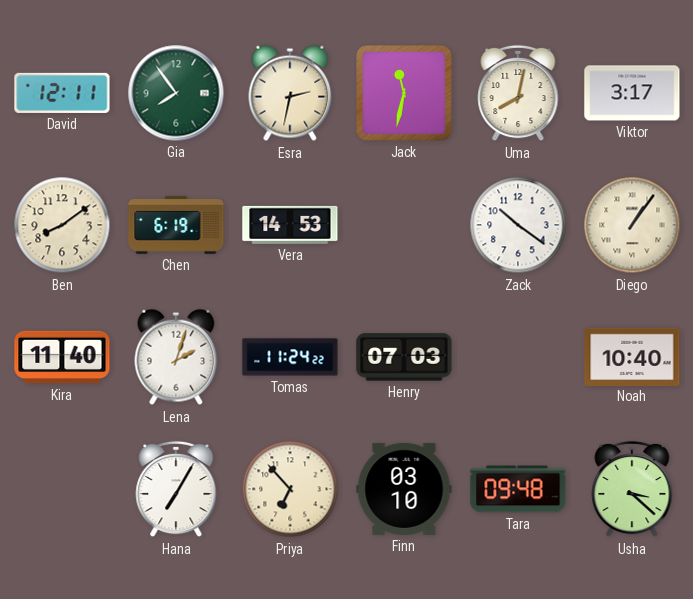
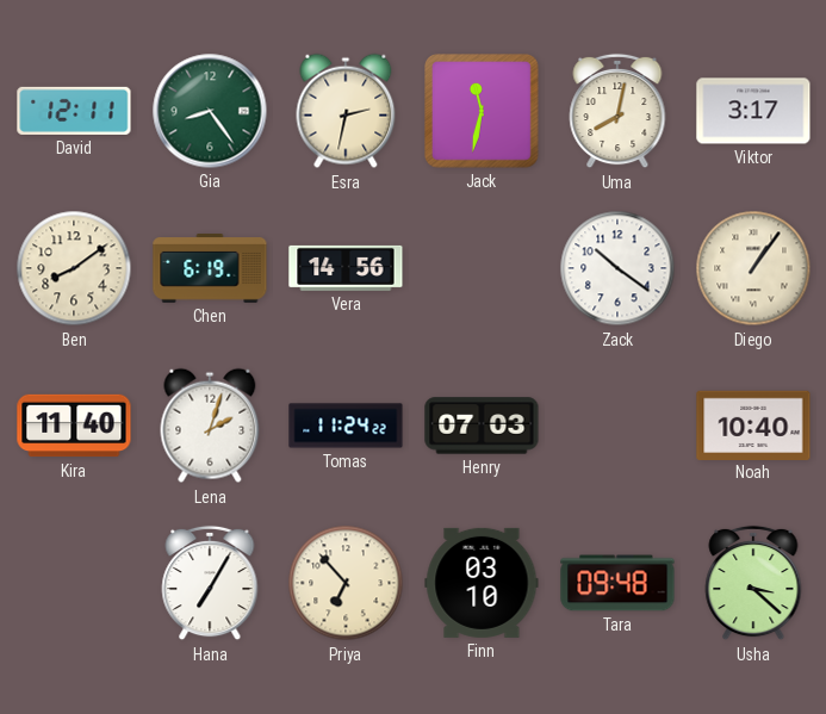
Gia: 7:54 -> 8:24 (210, 111)
Vera: 14:53 -> 14:56 (346, 268)
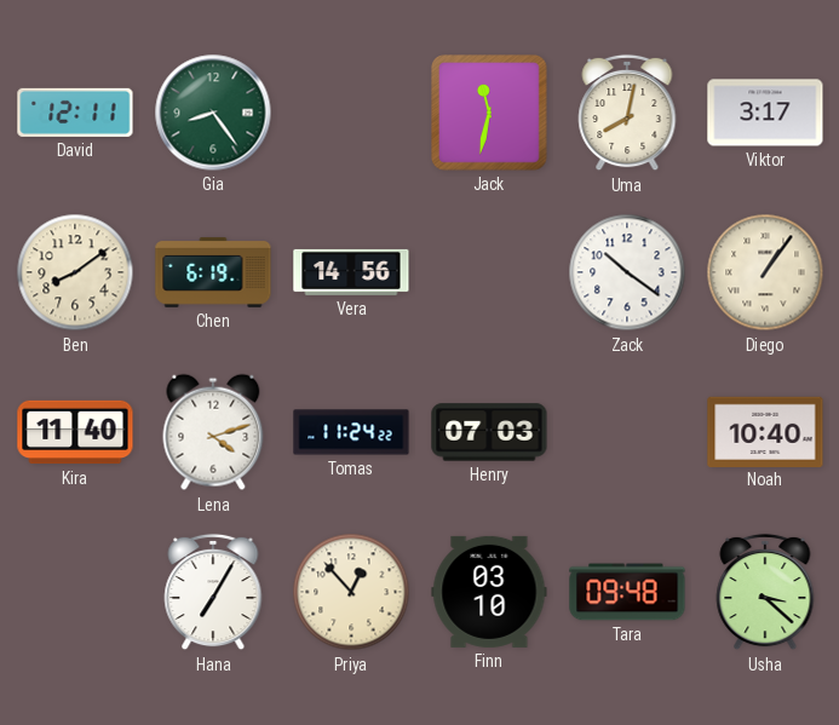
Esra: 2:32 -> none (346, 111)
Lena: 2:03 -> 4:12 (213, 432)
Priya: 6:53 -> 12:53 (351, 592)
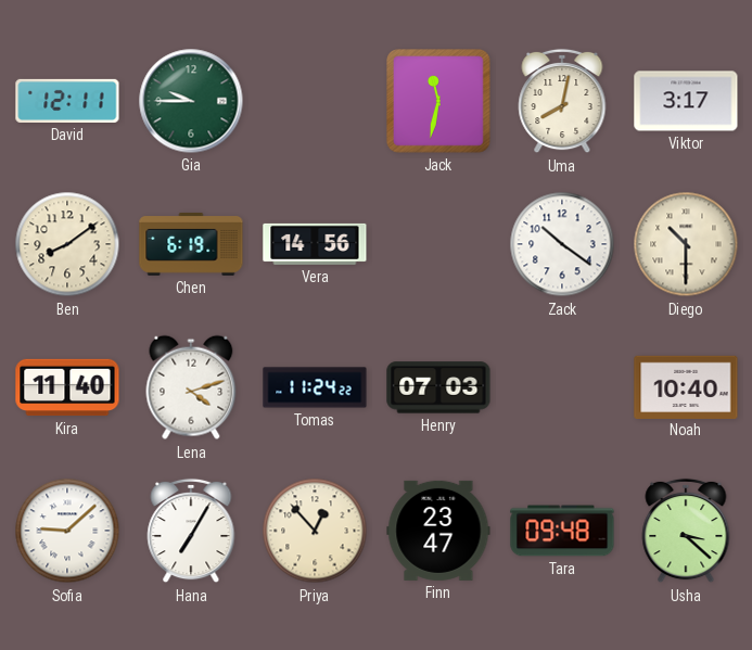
Gia: 8:24 -> 9:45 (191, 101)
Diego: 1:06 -> 10:30 (686, 244)
Sofia: none -> 9:08 (67, 531)
Finn: 03:10 -> 23:47 (438, 531)
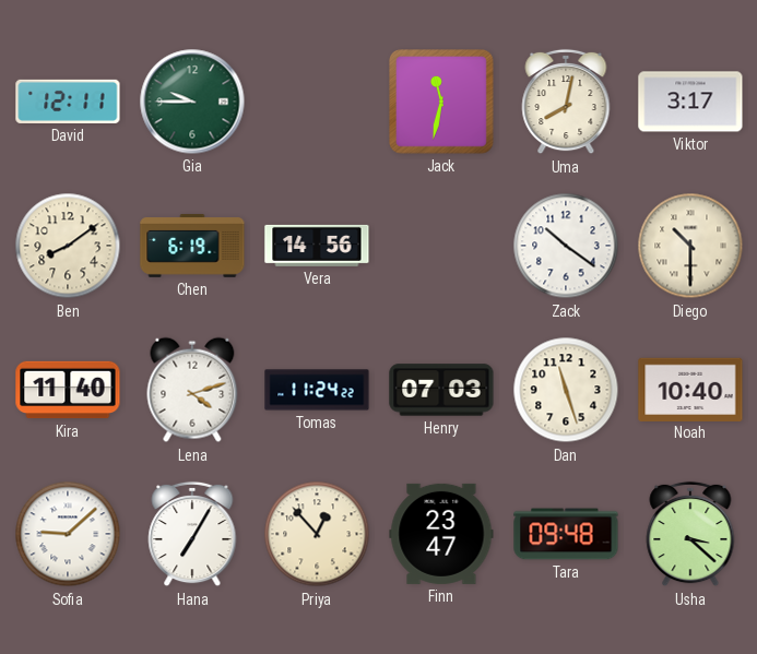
Dan: none -> 11:27 (566, 390)
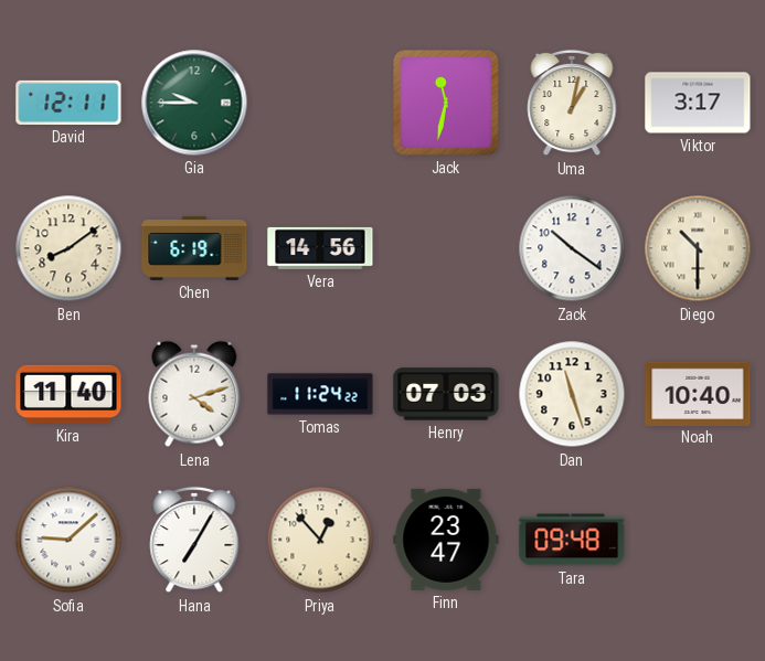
Uma: 8:02 -> 1:02 (572, 103)
Usha: 3:22 -> none (690, 534)
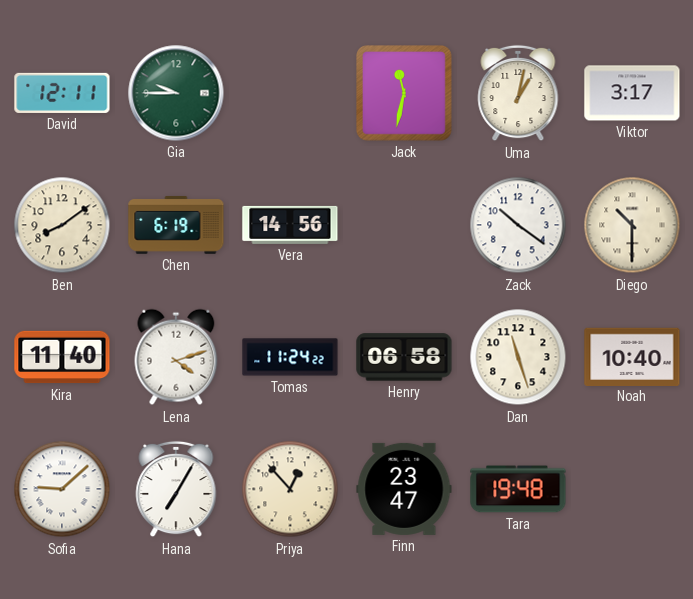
Henry: 07:03 -> 06:58 (404, 357)
Tara: 09:48 -> 19:48 (518, 489)
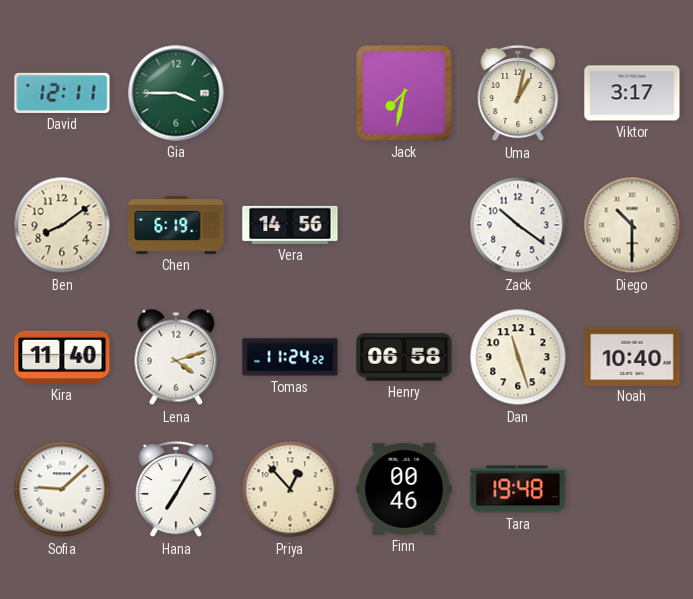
Gia: 9:45 -> 3:45 (176, 93)
Jack: 11:32 -> 7:32 (405, 94)
Finn: 23:47 -> 00:46 (404, 489)
